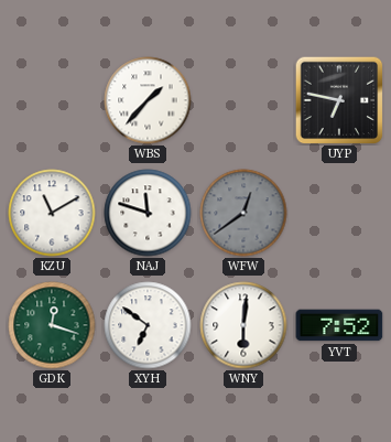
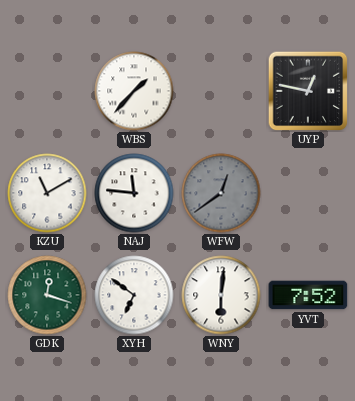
UYP: 6:47 -> 12:47 (308, 91)
NAJ: 11:48 -> 11:46 (134, 193)
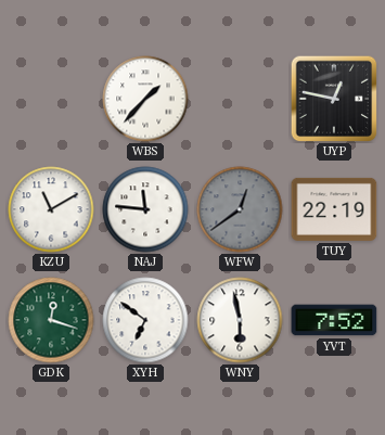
TUY: none -> 22:19 (334, 209)
WNY: 6:01 -> 5:58 (240, 320)
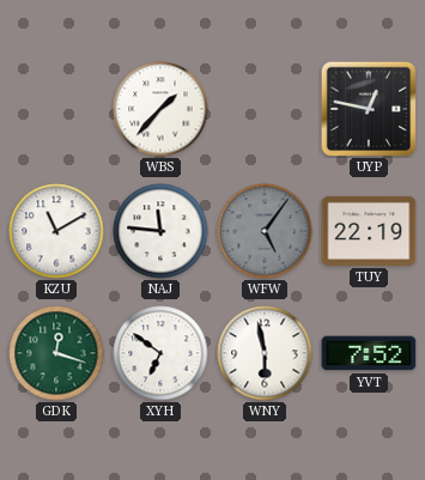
WFW: 12:39 -> 5:06 (265, 231)
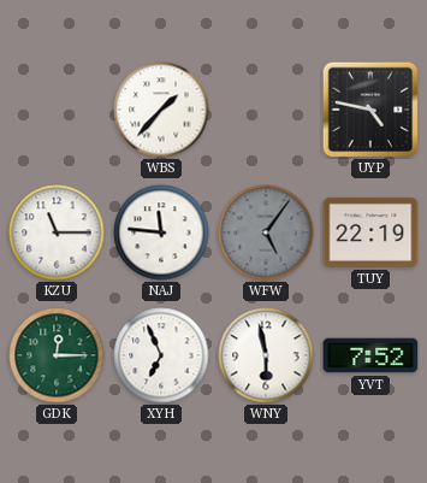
UYP: 12:47 -> 4:47 (370, 110)
KZU: 11:10 -> 11:15 (57, 232)
GDK: 12:18 -> 12:15 (57, 355)
XYH: 6:51 -> 6:56 (161, 355)
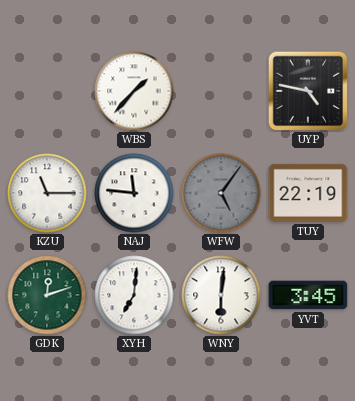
GDK: 12:15 -> 12:12 (47, 295)
XYH: 6:56 -> 7:01 (134, 295)
WNY: 5:58 -> 6:01 (221, 295)
YVT: 7:52 -> 3:45 (308, 295)
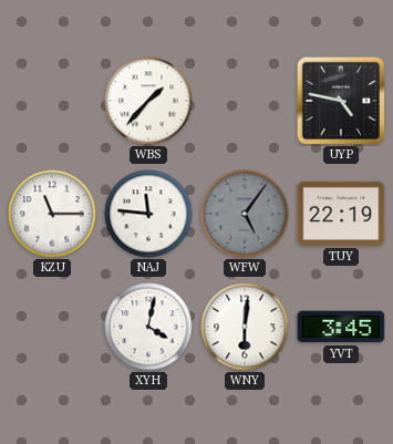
GDK: 12:12 -> none (47, 295)
XYH: 7:01 -> 4:02 (148, 327)
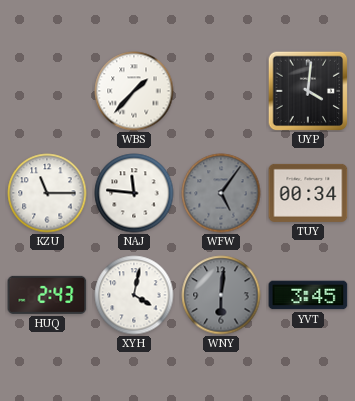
UYP: 4:47 -> 4:01 (308, 91)
TUY: 22:19 -> 00:34 (308, 193)
HUQ: none -> 2:43 (47, 295)
WNY dial: white -> grey (221, 295)
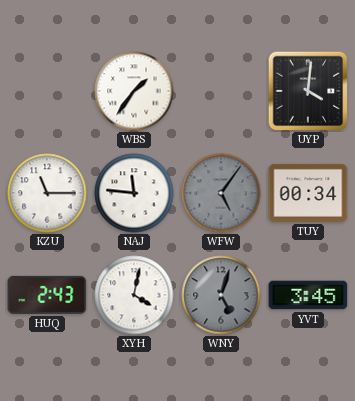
WBS: 1:37 -> 1:36 (134, 91)
WNY: 6:01 -> 5:03 (221, 295)
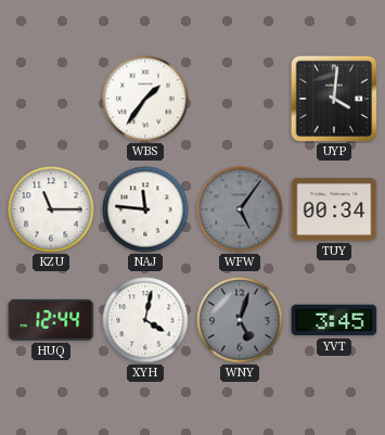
HUQ: 2:43 -> 12:44 (51, 320)
